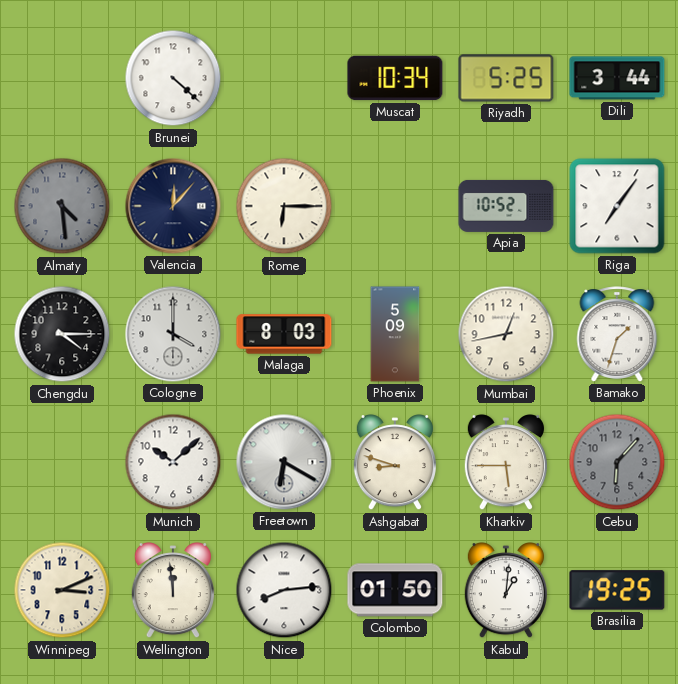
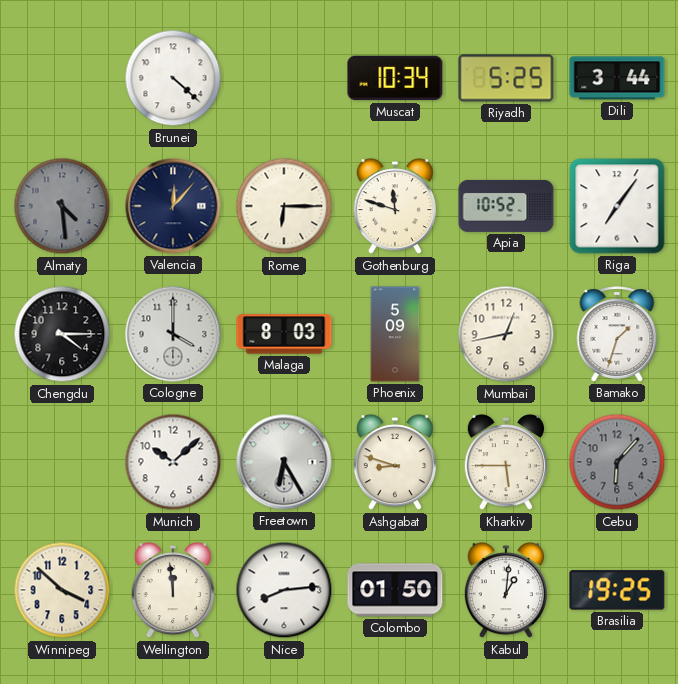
Gothenburg: none -> 11:48 (395, 207)
Freetown: 6:20 -> 6:25 (284, 462)
Winnipeg: 3:11 -> 3:52 (62, 590)
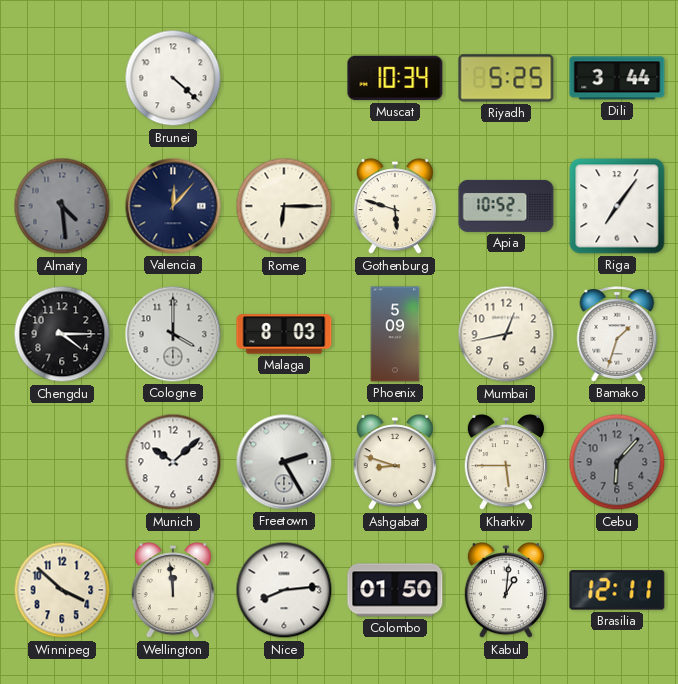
Gothenburg: 11:48 -> 5:48 (395, 207)
Freetown: 6:25 -> 2:25 (284, 462)
Brasilia: 19:25 -> 12:11 (617, 590)
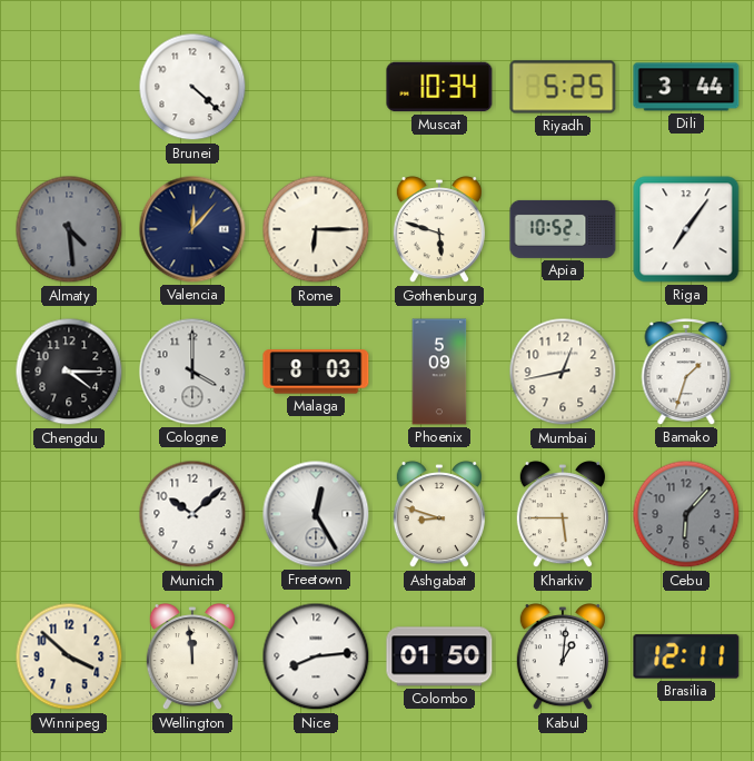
Freetown: 2:25 -> 12:25 (316, 514)
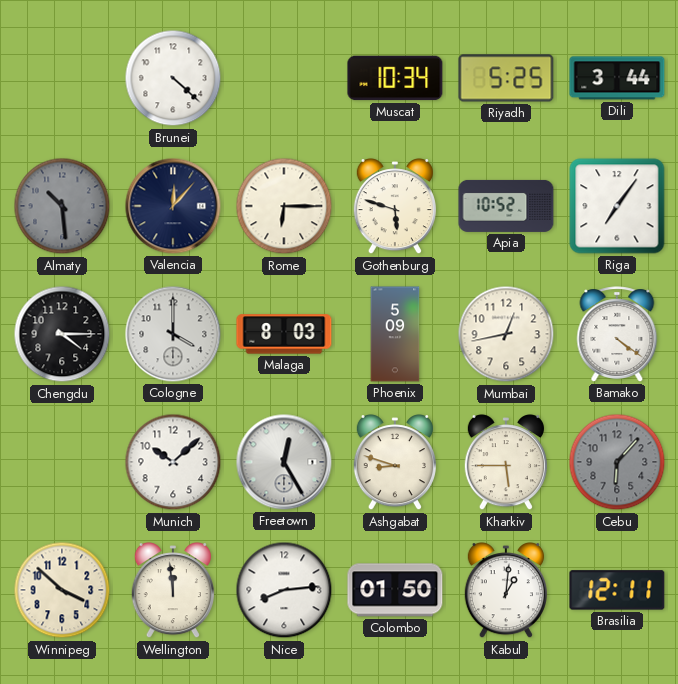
Almaty: 4:29 -> 10:29 (62, 206)
Bamako: 1:33 -> 4:21 (617, 334)
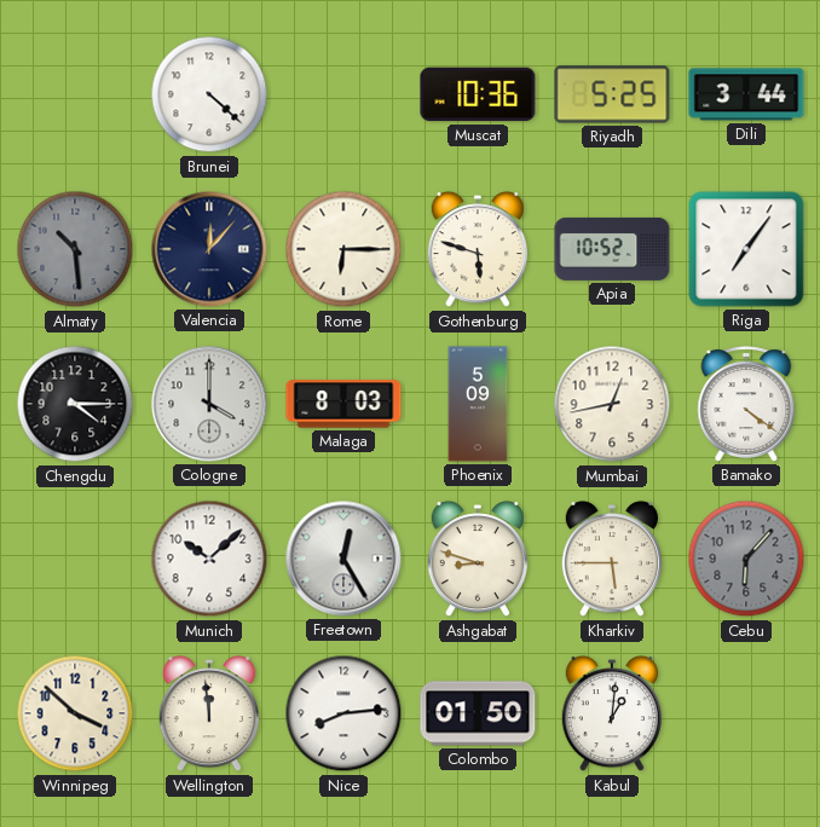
Muscat: 10:34 -> 10:36 (478, 94)
Brasilia: 12:11 -> none (617, 590)
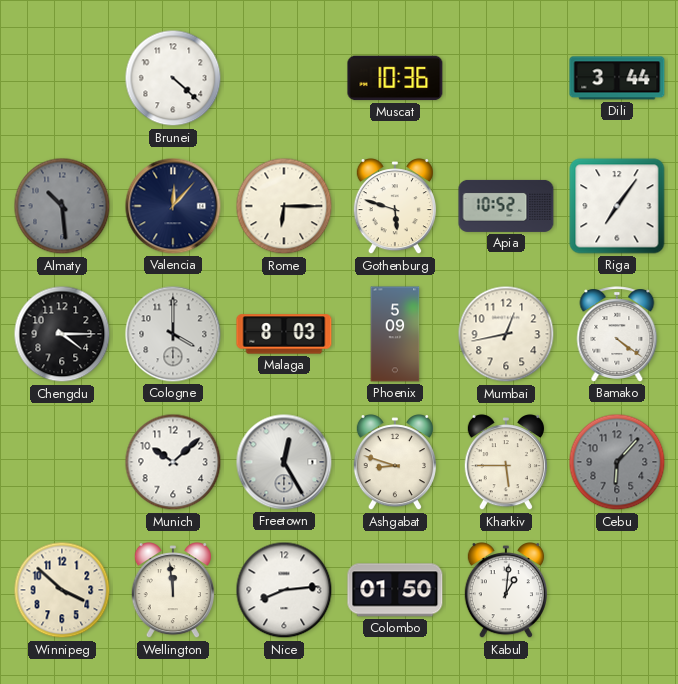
Riyadh: 5:25 -> none (612, 94)
